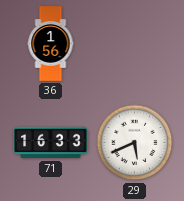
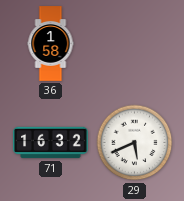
36: 1:56 -> 1:58 (51, 44)
71: 16:33 -> 16:32 (51, 143)
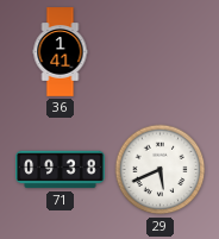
36: 1:58 -> 1:41 (61, 52)
71: 16:32 -> 09:38 (61, 170)
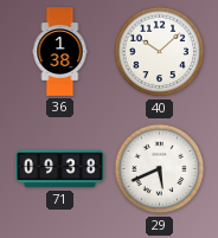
36: 1:41 -> 1:38 (60, 52)
40: none -> 10:08 (160, 52)
